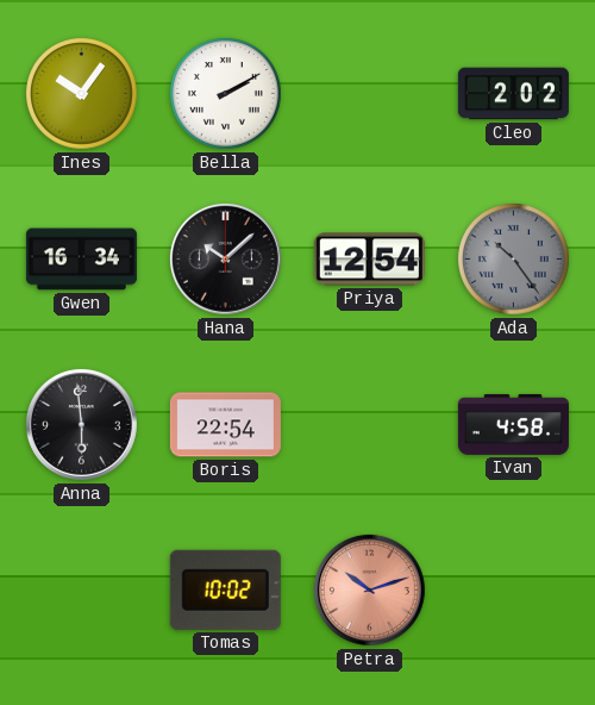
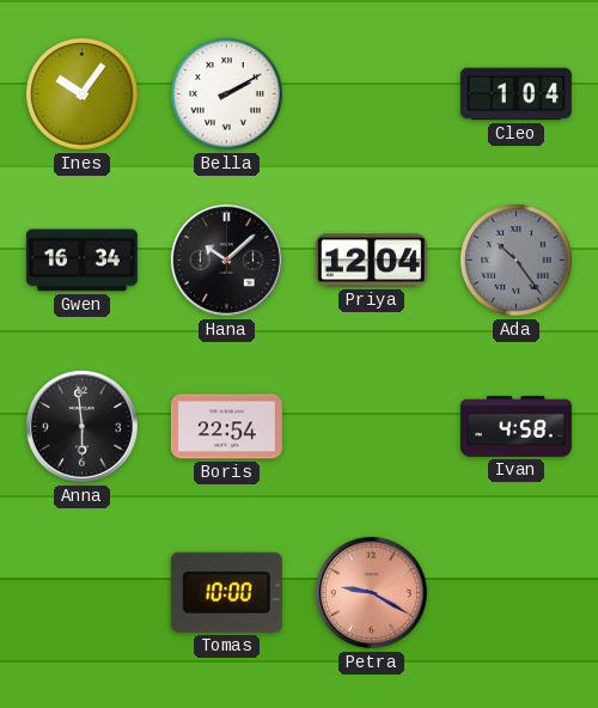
Cleo: 2:02 -> 1:04 (515, 94)
Priya: 12:54 -> 12:04 (371, 261)
Tomas: 10:02 -> 10:00 (226, 592)
Petra: 10:12 -> 9:20 (371, 592)
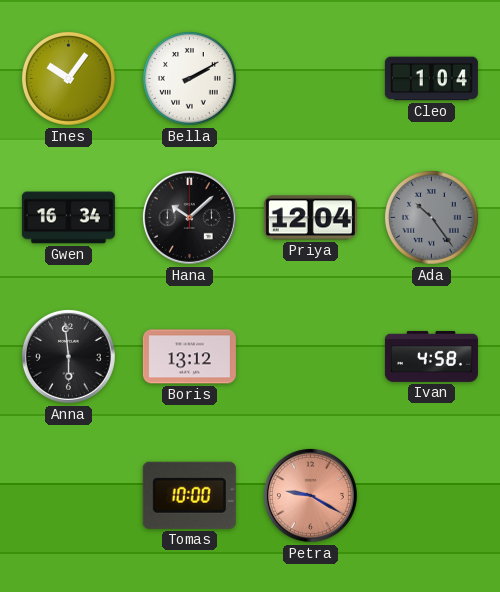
Boris: 22:54 -> 13:12 (189, 357)
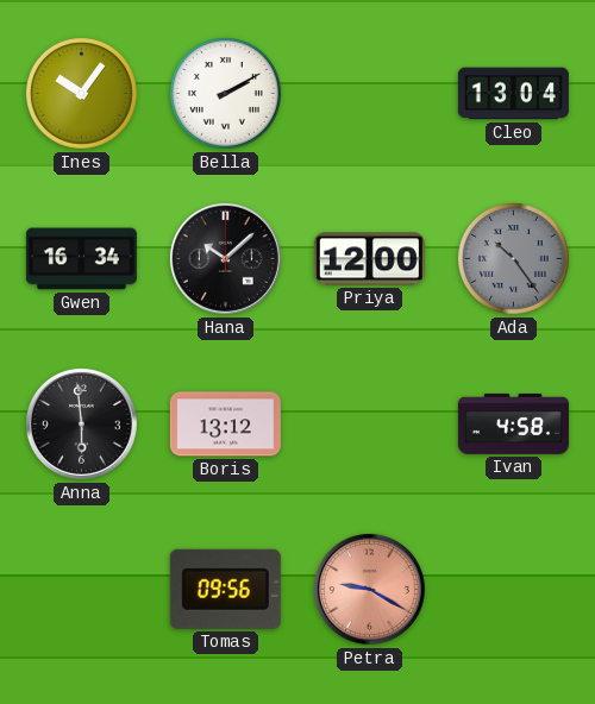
Cleo: 1:04 -> 13:04 (513, 94)
Priya: 12:04 -> 12:00 (369, 259)
Tomas: 10:00 -> 09:56 (225, 589)
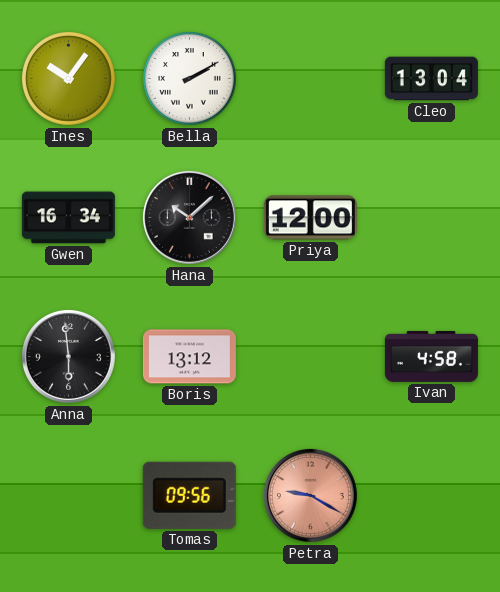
Ada: 10:24 -> none (514, 259)
